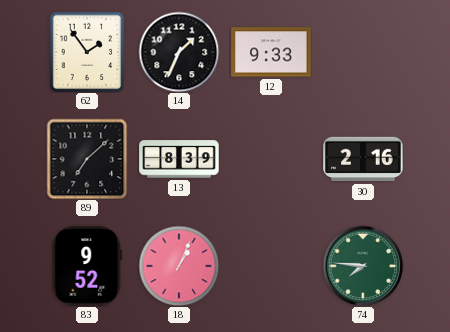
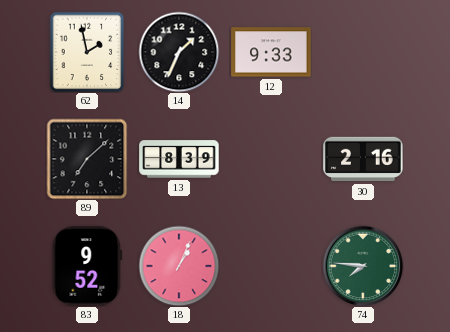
62: 1:54 -> 1:58 (87, 52)
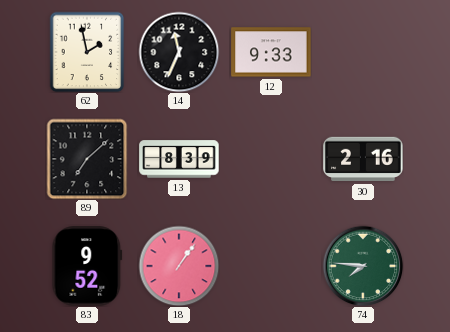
14: 1:34 -> 11:34 (179, 52)
18: 1:04 -> 1:06 (179, 266)
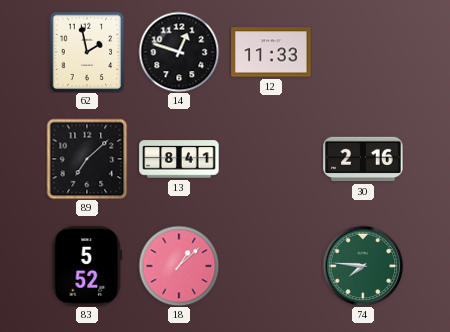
14: 11:34 -> 12:48 (179, 52)
12: 9:33 -> 11:33 (271, 52)
13: 8:39 -> 8:41 (179, 159)
83: 9:52 -> 5:52 (87, 266)
18: 1:06 -> 1:08 (179, 266)
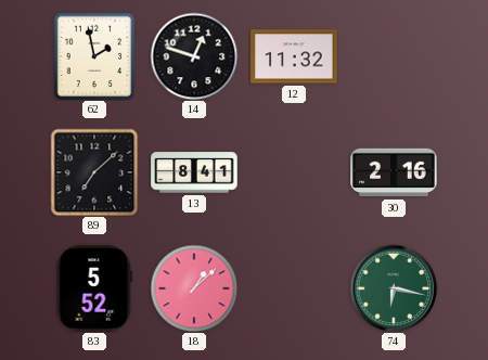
12: 11:33 -> 11:32 (294, 56)
74: 7:46 -> 6:17 (394, 288)
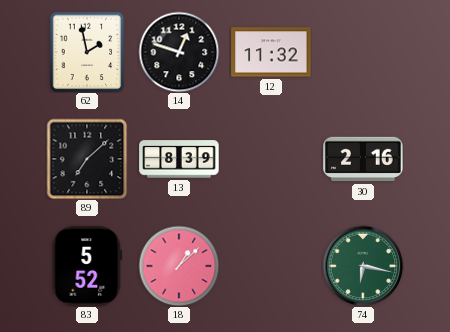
13: 8:41 -> 8:39 (179, 159)
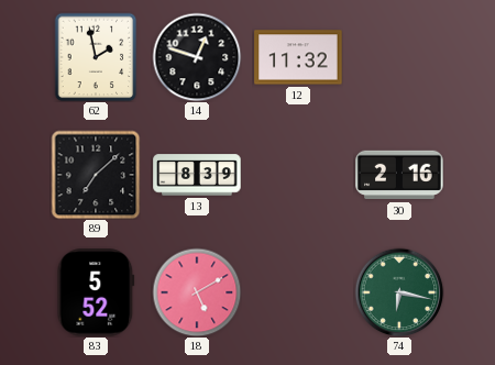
18: 1:08 -> 5:10 (197, 292)
